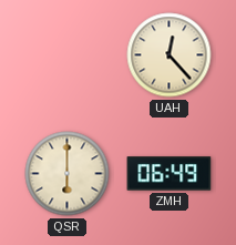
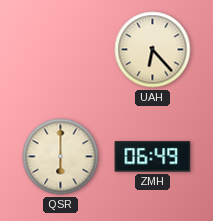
UAH: 12:23 -> 6:23 (153, 50)
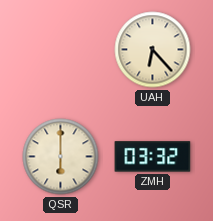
ZMH: 06:49 -> 03:32 (153, 157)
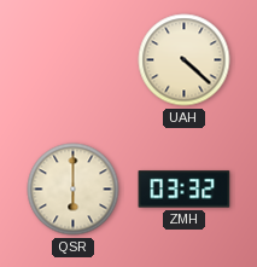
UAH: 6:23 -> 4:22 (185, 60)
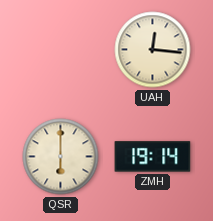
UAH: 4:22 -> 12:16 (153, 50)
ZMH: 03:32 -> 19:14 (153, 157)
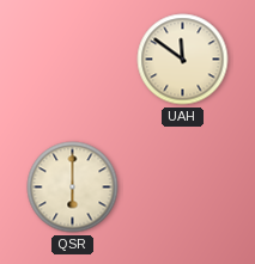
UAH: 12:16 -> 11:51 (183, 60)
ZMH: 19:14 -> none (153, 157)
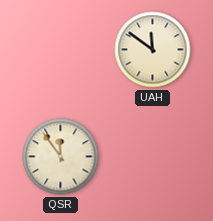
QSR: 6:00 -> 11:54 (61, 157)
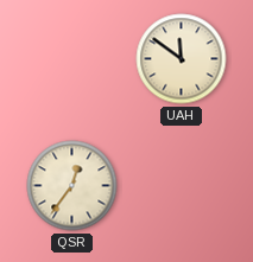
QSR: 11:54 -> 12:36 (72, 186)
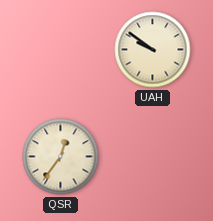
UAH: 11:51 -> 9:51 (153, 50)
